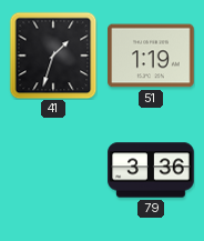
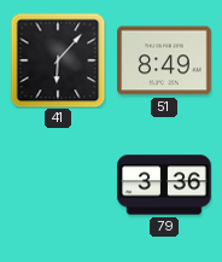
41: 1:33 -> 6:07 (58, 60)
51: 1:19 -> 8:49 (164, 60)
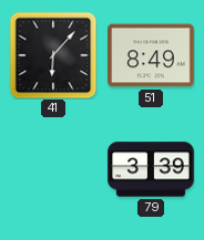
79: 3:36 -> 3:39 (151, 169)
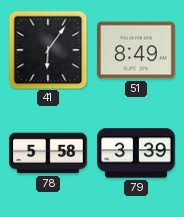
41: 6:07 -> 6:06 (48, 50)
78: none -> 5:58 (48, 153)
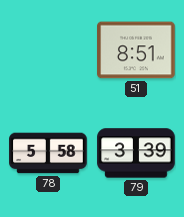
41: 6:06 -> none (48, 50)
51: 8:49 -> 8:51 (136, 50)
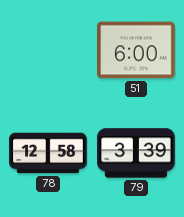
51: 8:51 -> 6:00 (136, 50)
78: 5:58 -> 12:58 (48, 153)
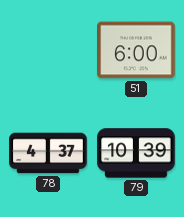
78: 12:58 -> 4:37 (48, 153)
79: 3:39 -> 10:39 (136, 153)
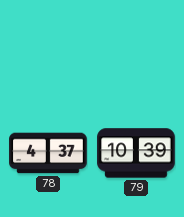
51: 6:00 -> none (136, 50)
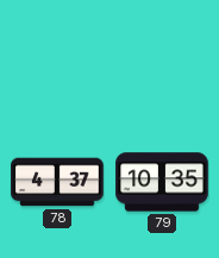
79: 10:39 -> 10:35 (162, 182)
